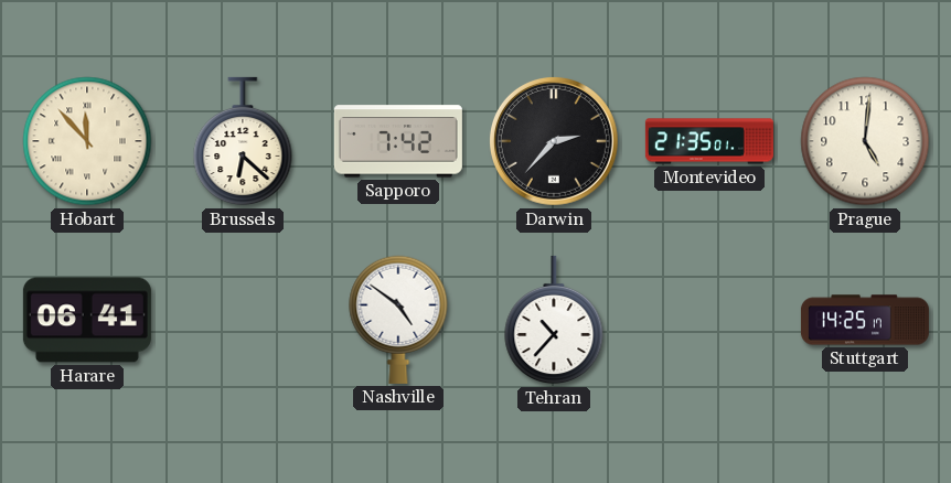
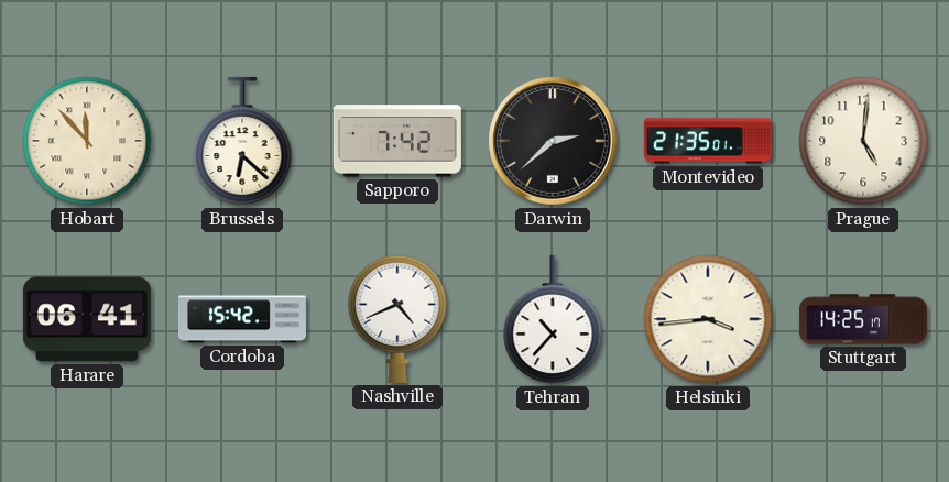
Darwin: 2:37 -> 2:38 (553, 141)
Cordoba: none -> 15:42 (242, 319)
Nashville: 4:51 -> 4:41 (397, 319)
Helsinki: none -> 3:44 (708, 319)
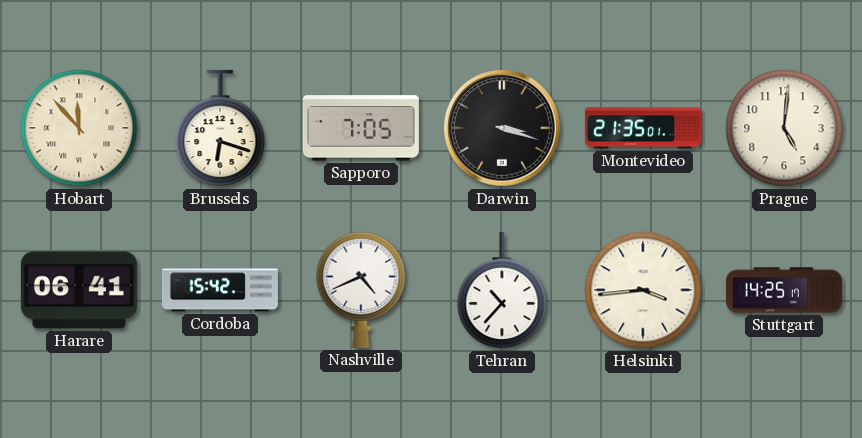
Brussels: 6:22 -> 6:18 (220, 128)
Sapporo: 7:42 -> 7:05 (361, 128)
Darwin: 2:38 -> 3:18 (502, 128)
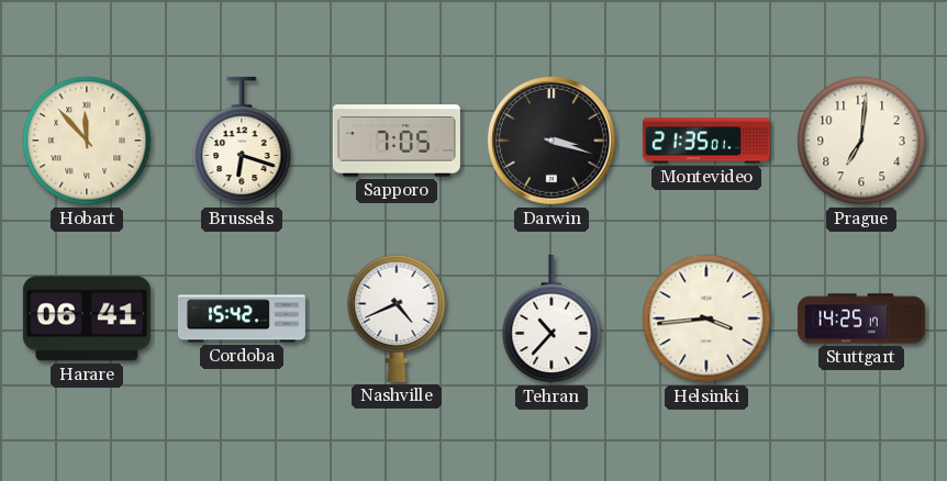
Prague: 5:01 -> 7:01 (861, 141)
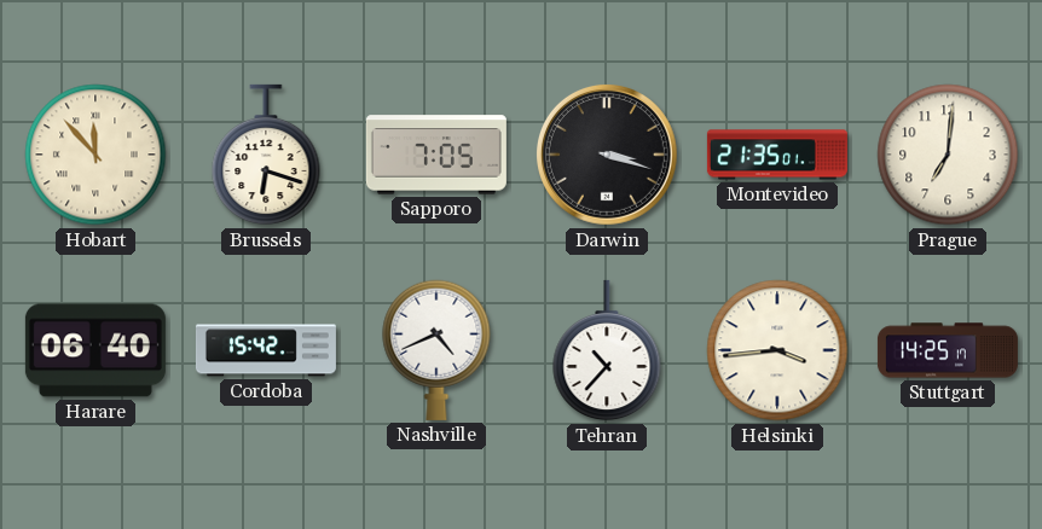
Harare: 06:41 -> 06:40 (95, 350)
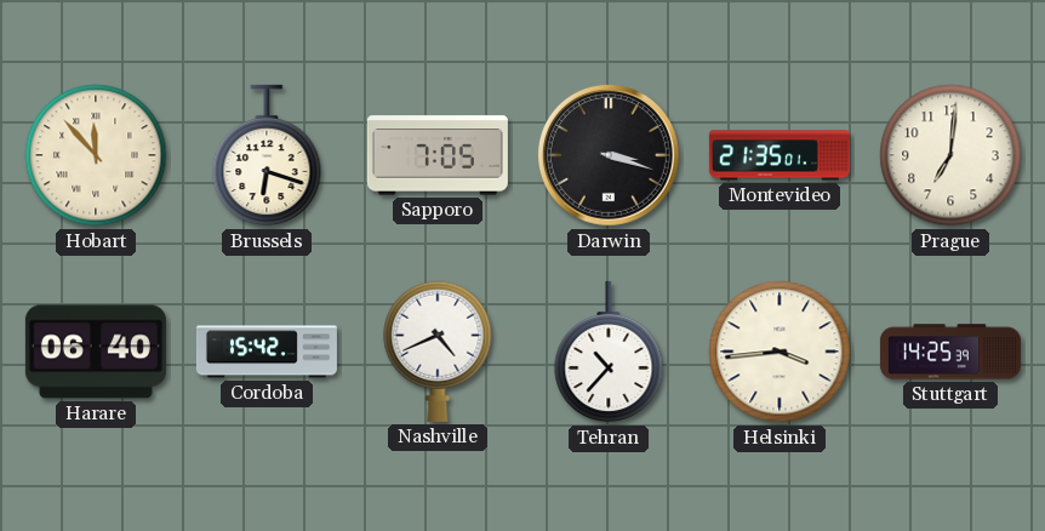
Stuttgart: 14:25:17 -> 14:25:39 (950, 352)
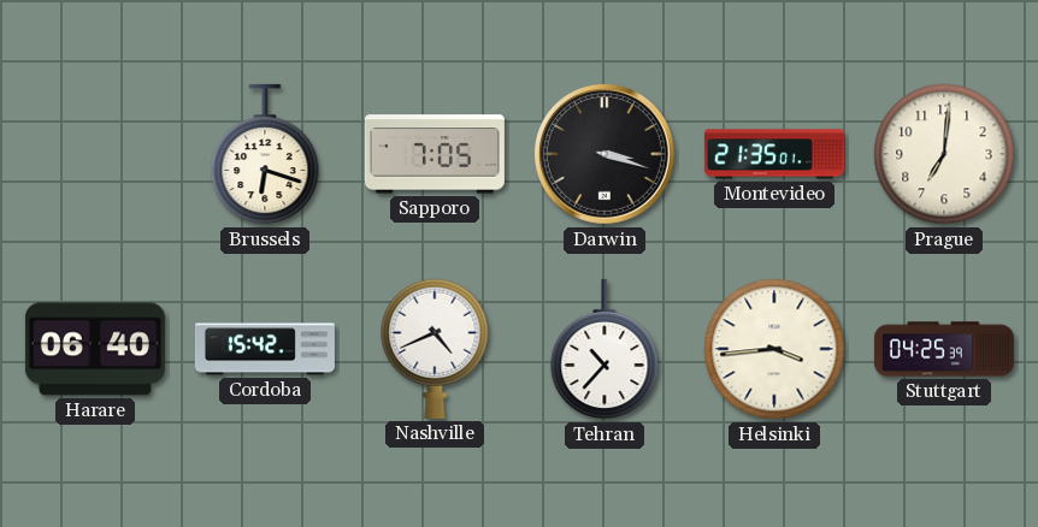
Hobart: 11:53 -> none (96, 155)
Stuttgart: 14:25 -> 04:25 (944, 349)
